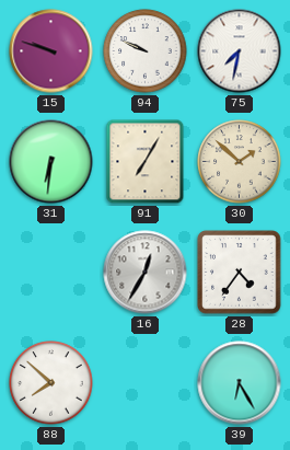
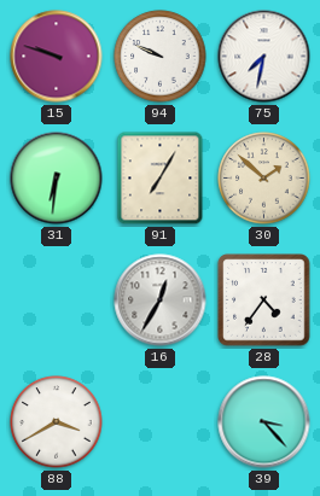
88: 7:52 -> 3:40 (57, 422)
39: 6:25 -> 3:23 (264, 422)
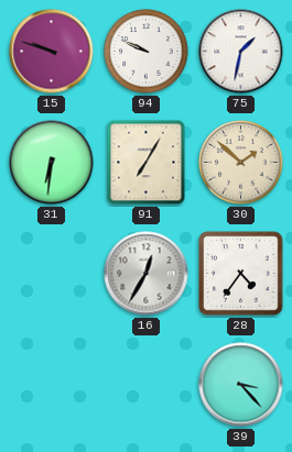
75: 7:32 -> 1:32 (241, 52)
88: 3:40 -> none (57, 422)
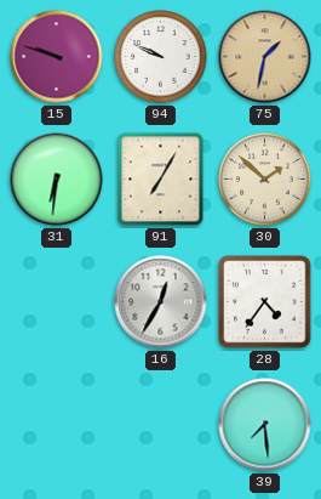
75 dial: white -> champagne (265, 57)
39: 3:23 -> 7:29 (265, 425)
